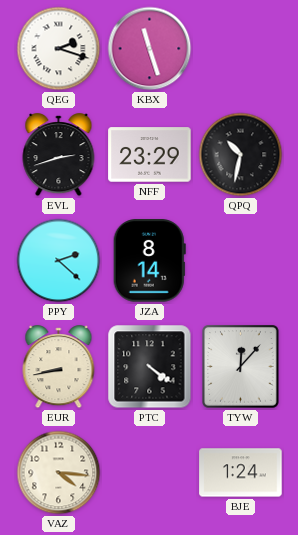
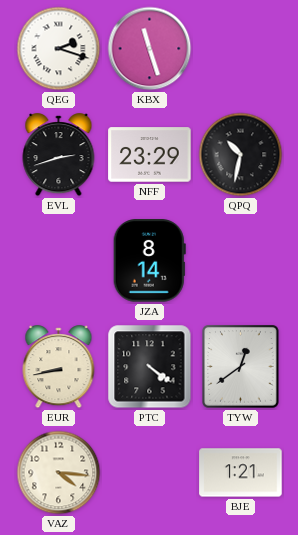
PPY: 2:22 -> none (59, 261)
TYW: 12:07 -> 12:39 (241, 367)
BJE: 1:24 -> 1:21 (241, 473)
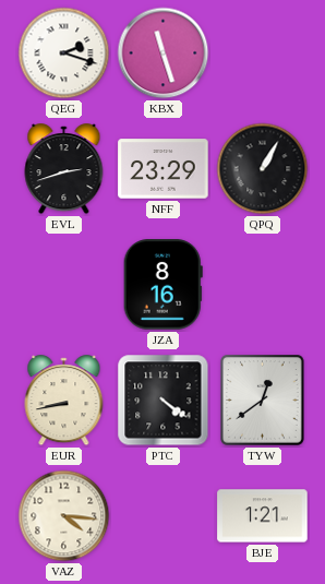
QPQ: 10:32 -> 1:05 (263, 169)
JZA: 8:14 -> 8:16 (162, 285)
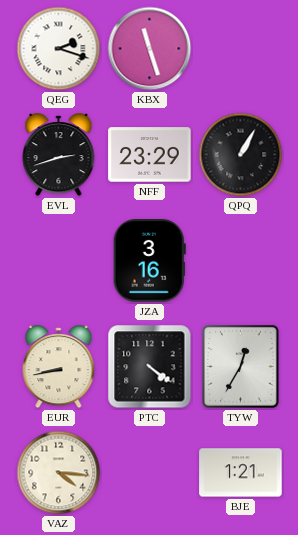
JZA: 8:16 -> 3:16 (149, 261)
TYW: 12:39 -> 12:35 (241, 367)
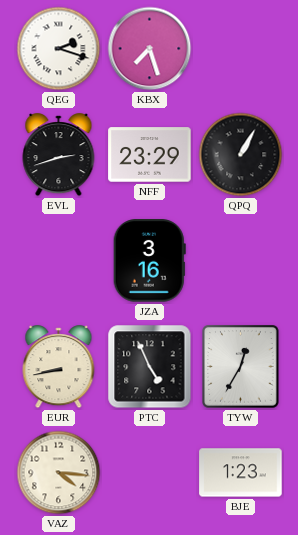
KBX: 11:27 -> 7:27 (150, 49)
PTC: 4:21 -> 4:56 (150, 367)
BJE: 1:21 -> 1:23 (241, 473)
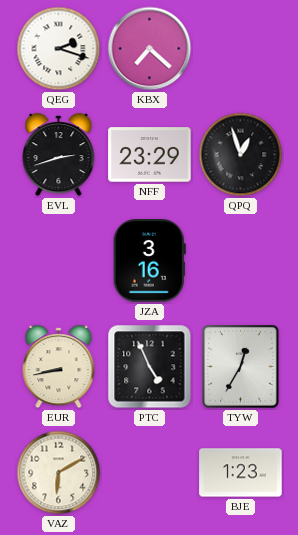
KBX: 7:27 -> 7:22 (150, 49)
QPQ: 1:05 -> 12:57 (241, 155)
VAZ: 4:16 -> 6:10 (59, 473)
